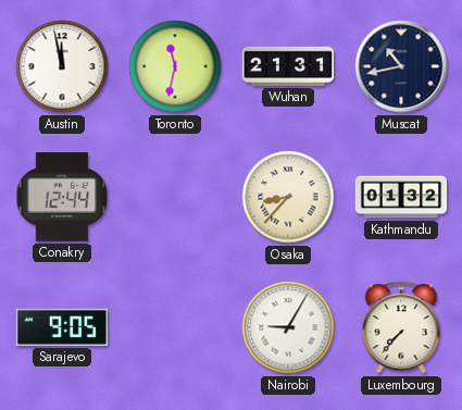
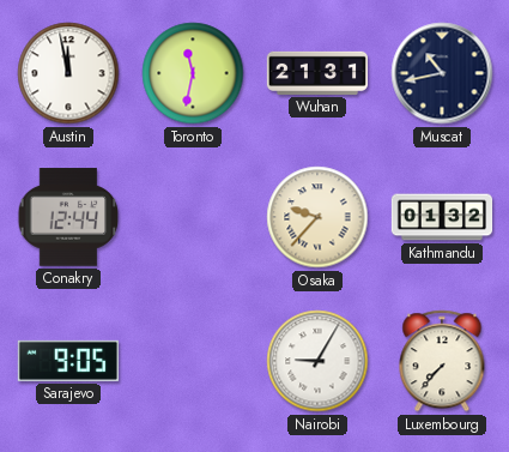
Osaka: 8:37 -> 9:37 (317, 217)
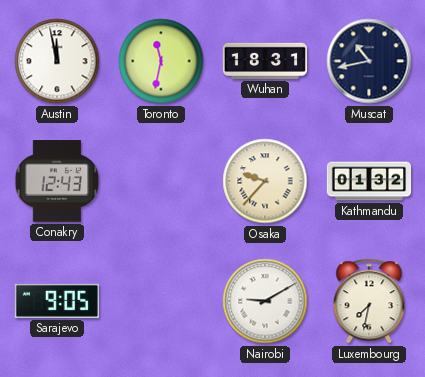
Wuhan: 21:31 -> 18:31 (264, 61)
Conakry: 12:44 -> 12:43 (57, 181)
Nairobi: 9:05 -> 9:10 (265, 301)
Luxembourg: 7:37 -> 7:32 (369, 301)
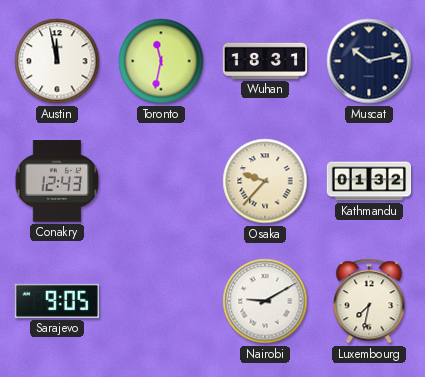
Muscat: 10:43 -> 10:13 (369, 61)
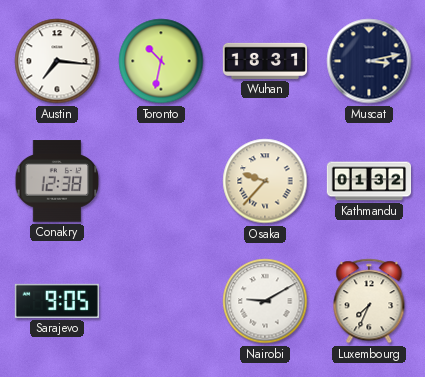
Austin: 11:58 -> 7:16 (57, 61)
Toronto: 11:32 -> 10:32 (161, 61)
Muscat: 10:13 -> 3:13 (369, 61)
Conakry: 12:43 -> 12:38 (57, 181)
Luxembourg: 7:32 -> 7:34 (369, 301)
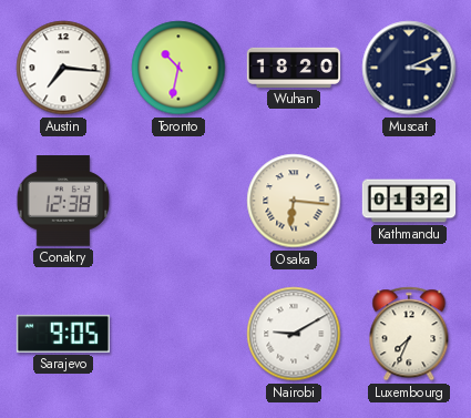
Wuhan: 18:31 -> 18:20 (293, 68)
Muscat: 3:13 -> 3:11 (409, 68)
Osaka: 9:37 -> 6:16 (294, 201)
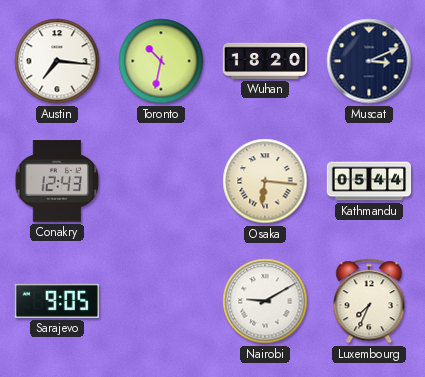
Conakry: 12:38 -> 12:43 (57, 181)
Kathmandu: 01:32 -> 05:44 (369, 181)
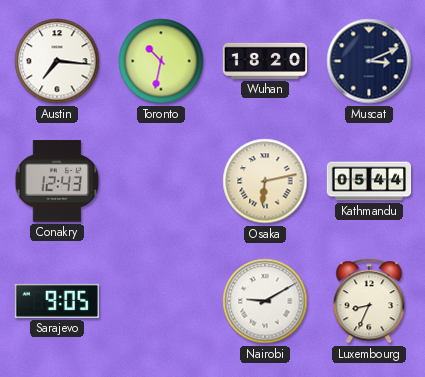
Osaka: 6:16 -> 6:13 (265, 181)
Luxembourg: 7:34 -> 8:34 (369, 301)
